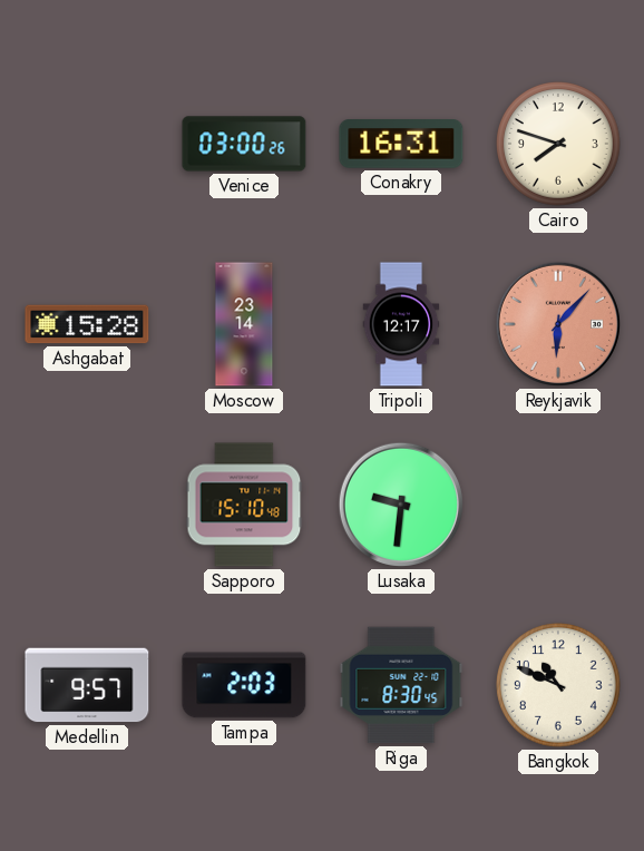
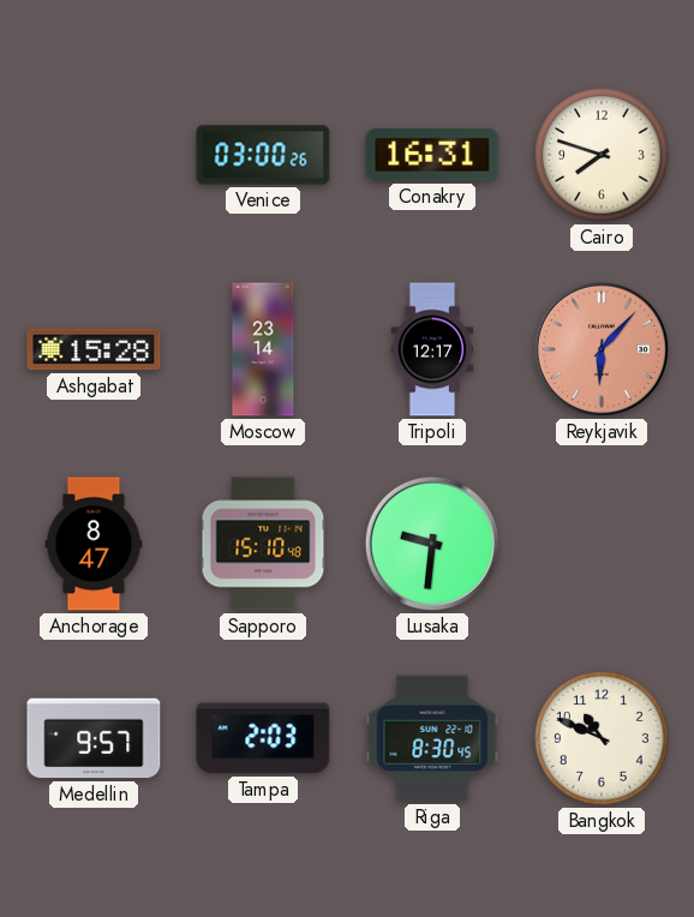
Anchorage: none -> 8:47 (94, 544)
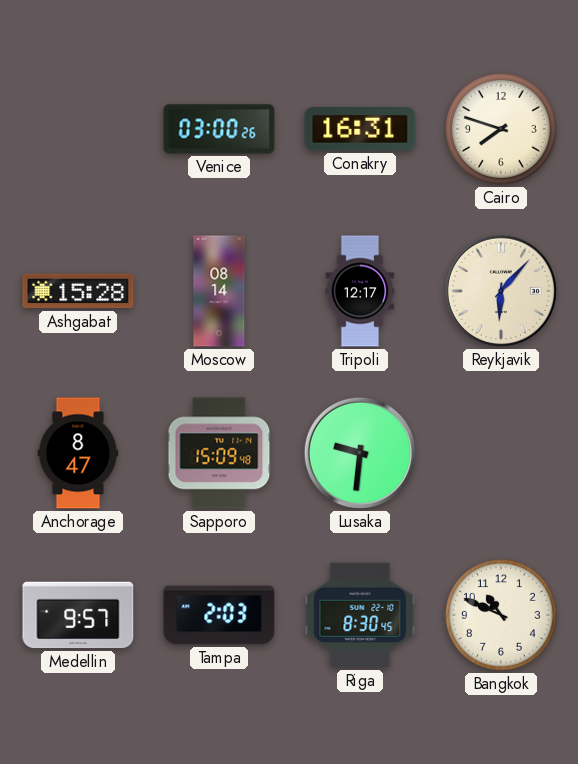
Moscow: 23:14 -> 08:14 (219, 291)
Reykjavik dial: salmon -> cream (501, 291)
Sapporo: 15:10 -> 15:09 (219, 453)
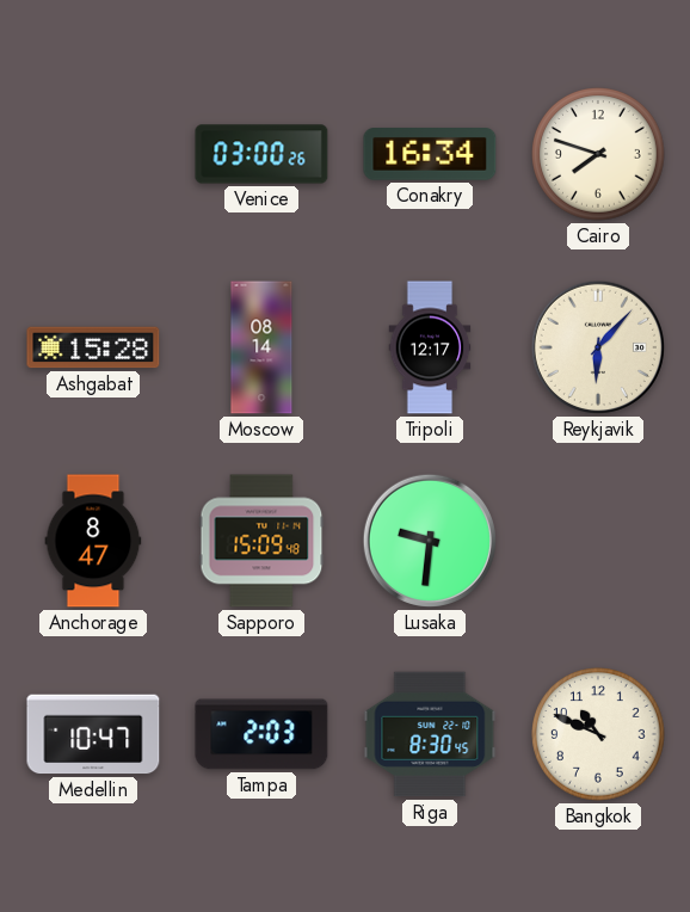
Conakry: 16:31 -> 16:34 (430, 154)
Medellin: 9:57 -> 10:47 (93, 734)
